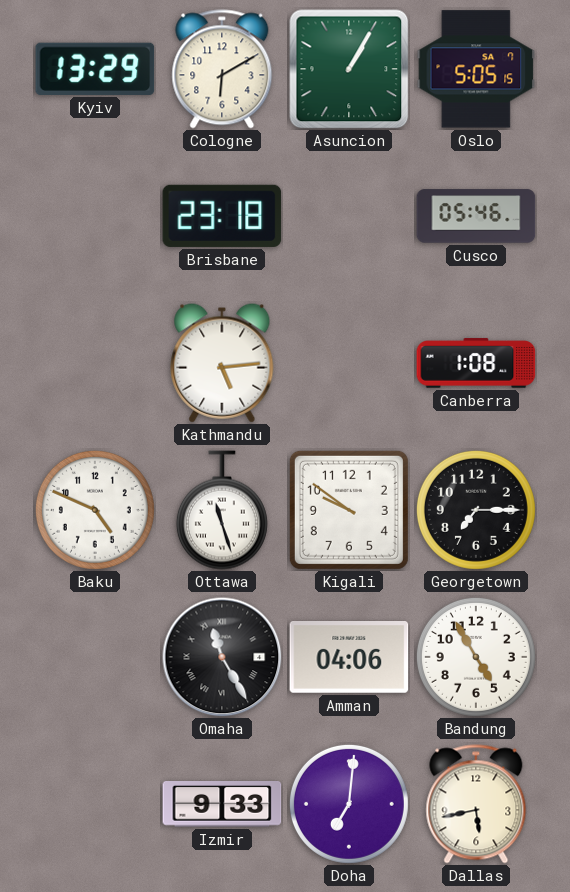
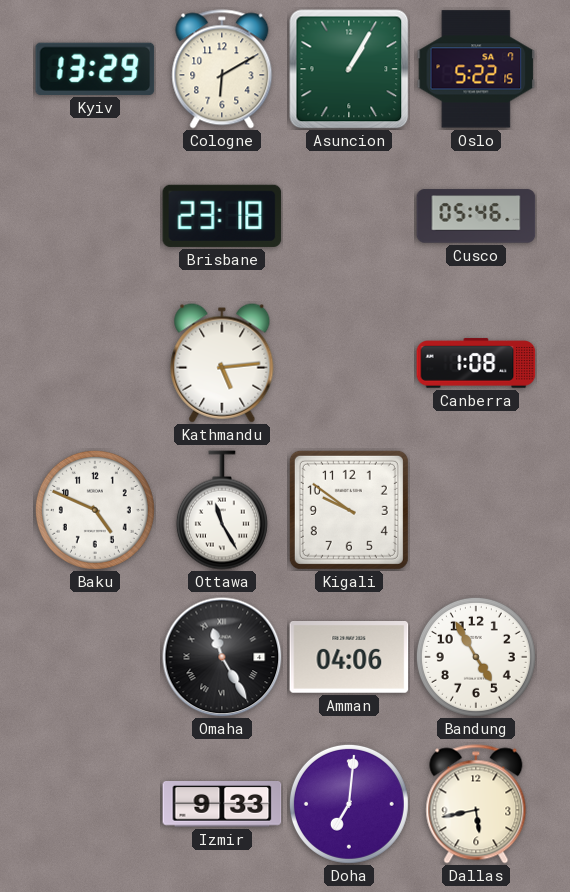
Oslo: 5:05 -> 5:22 (476, 69)
Ottawa: 11:27 -> 11:25 (222, 510)
Georgetown: 7:15 -> none (476, 510)
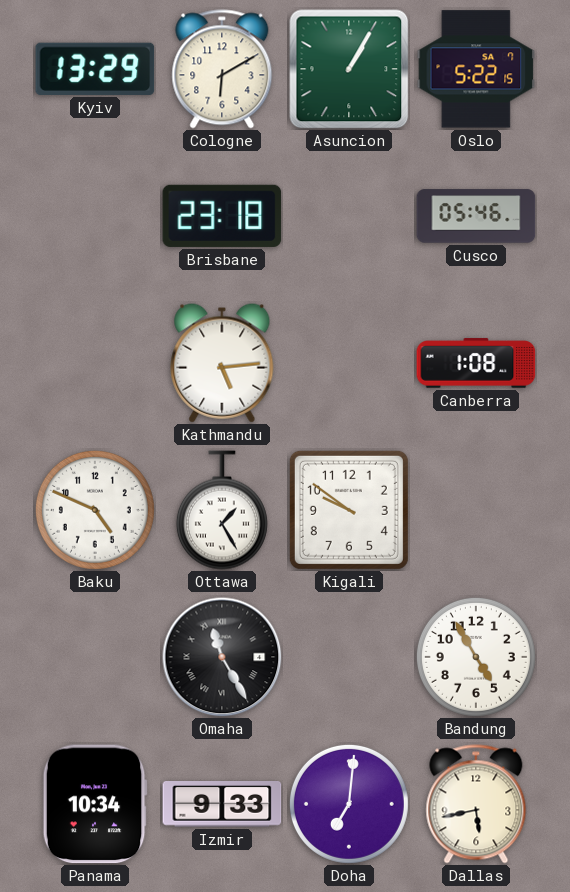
Ottawa: 11:25 -> 1:25 (222, 510)
Amman: 04:06 -> none (349, 658)
Panama: none -> 10:34 (95, 804)
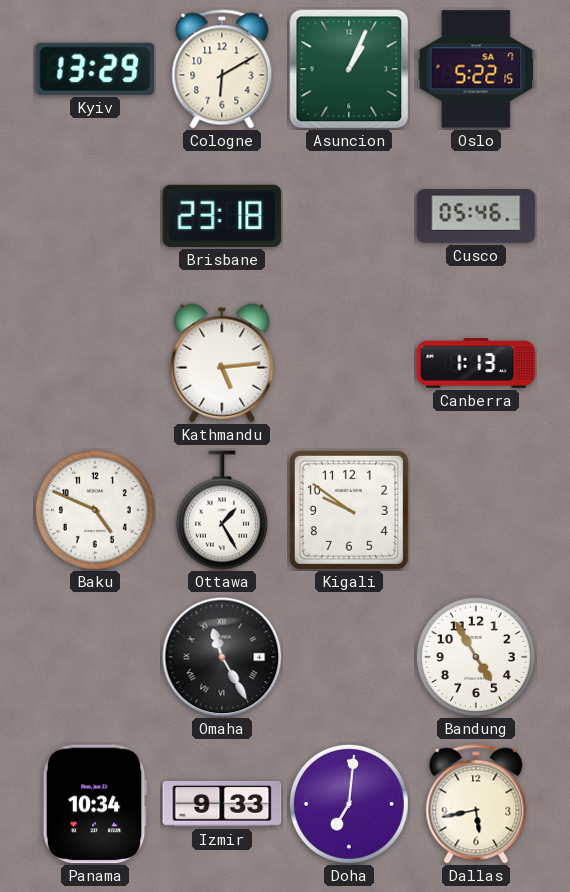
Asuncion: 1:05 -> 1:04 (349, 69)
Canberra: 1:08 -> 1:13 (476, 363)
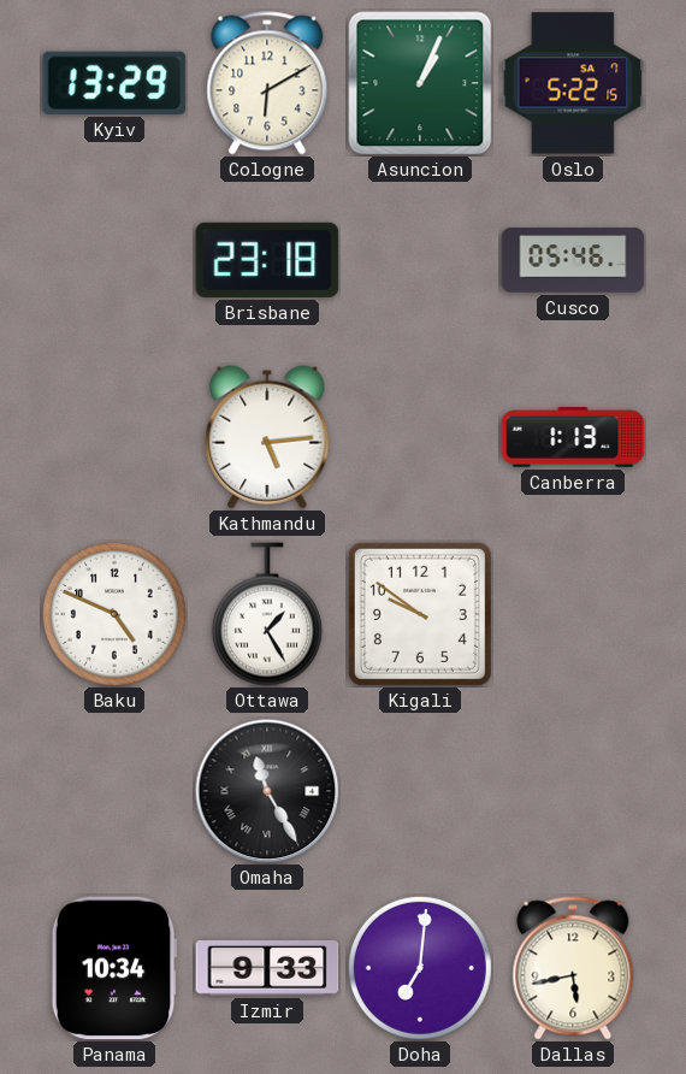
Bandung: 4:55 -> none (476, 657)
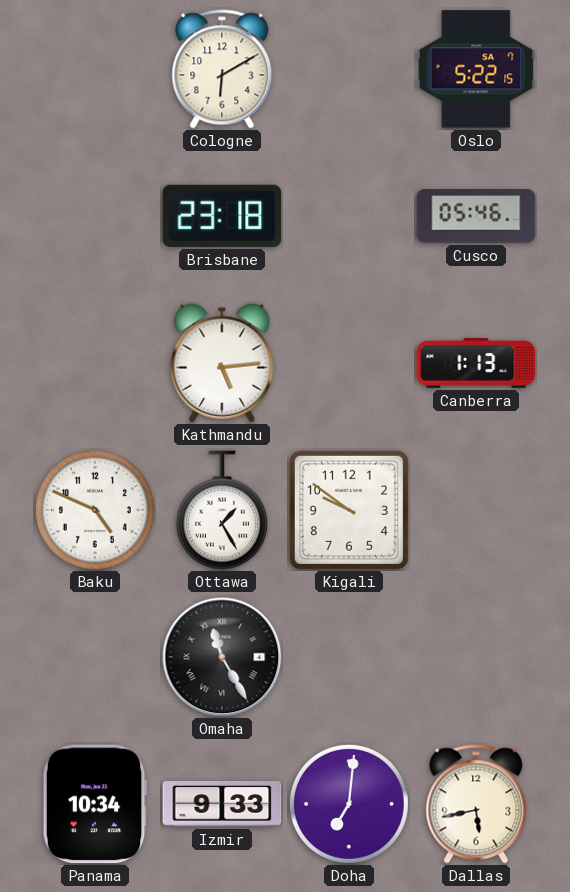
Kyiv: 13:29 -> none (114, 83)
Asuncion: 1:04 -> none (420, 83)
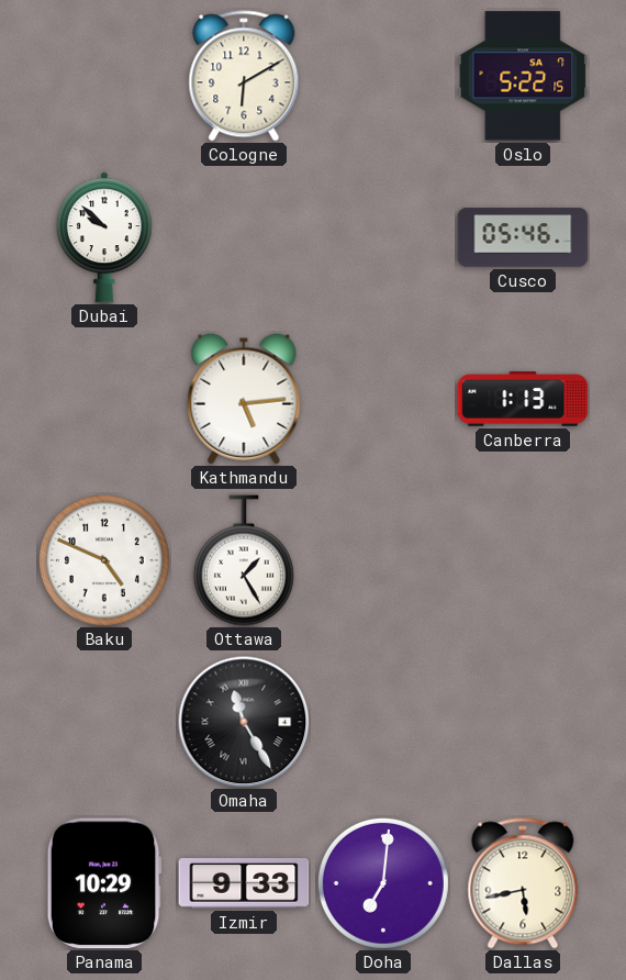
Dubai: none -> 9:52 (104, 237)
Brisbane: 23:18 -> none (222, 216)
Kigali: 9:51 -> none (349, 510)
Panama: 10:34 -> 10:29 (104, 883)
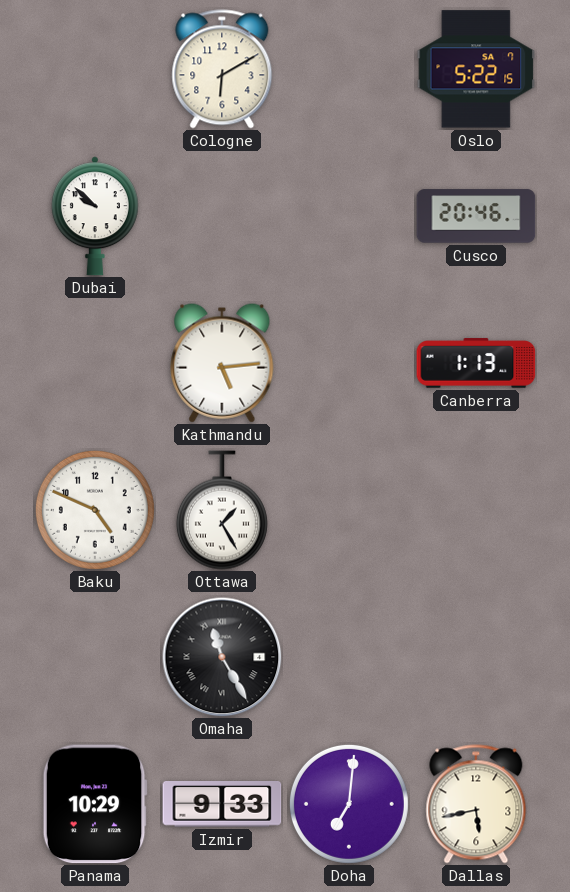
Cusco: 05:46 -> 20:46 (476, 216)
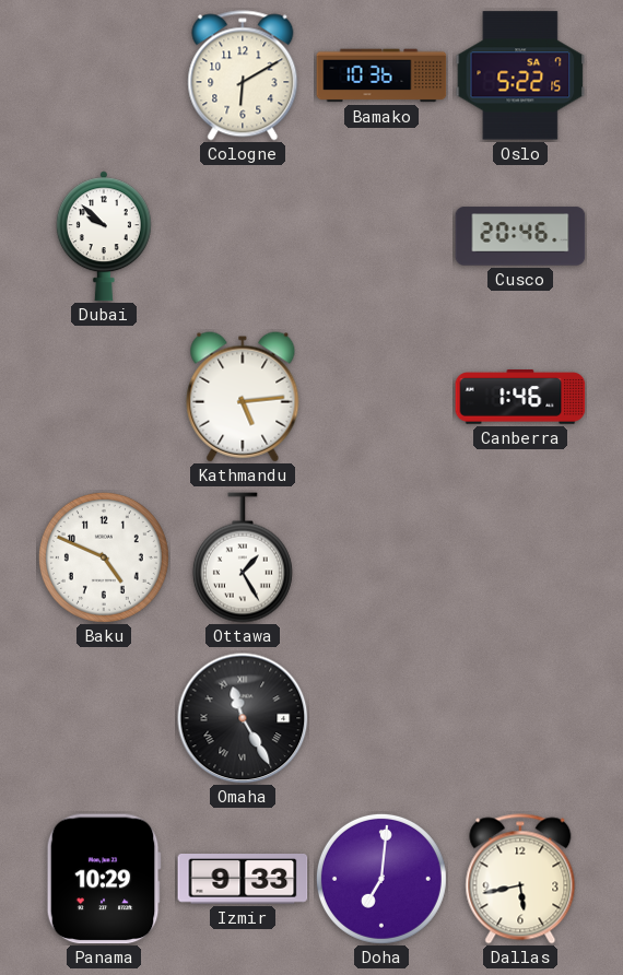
Bamako: none -> 10:36 (381, 75)
Canberra: 1:13 -> 1:46 (520, 397)
